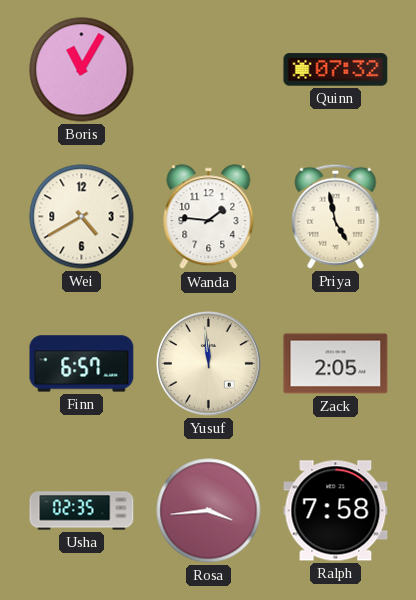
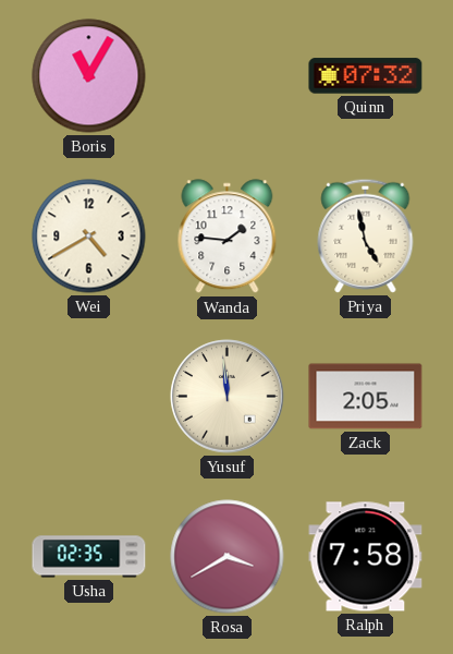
Finn: 6:57 -> none (82, 364)
Rosa: 3:44 -> 3:40 (228, 557)
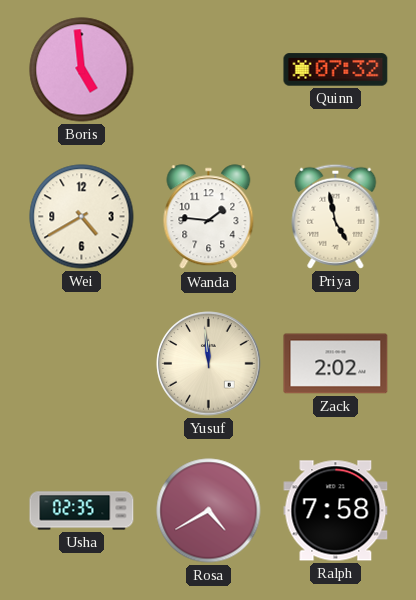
Boris: 11:05 -> 4:59 (82, 70)
Zack: 2:05 -> 2:02 (336, 364)
Rosa: 3:40 -> 4:40 (209, 511)
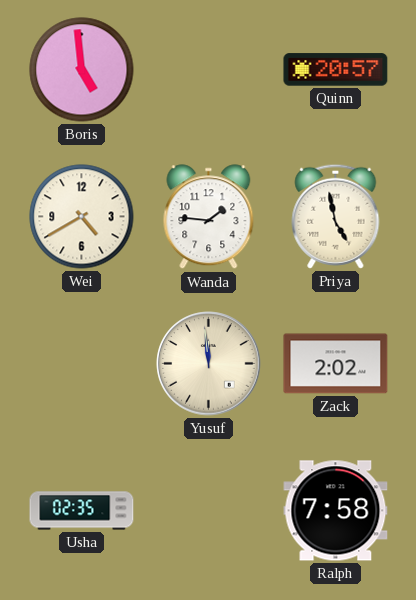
Quinn: 07:32 -> 20:57 (336, 70)
Rosa: 4:40 -> none (209, 511)
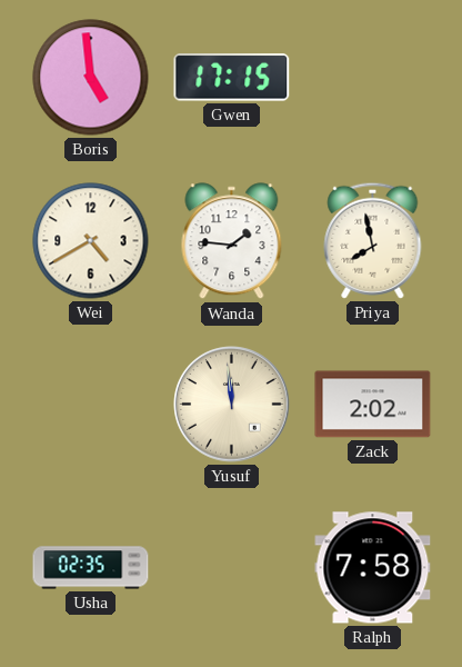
Gwen: none -> 17:15 (232, 78)
Quinn: 20:57 -> none (336, 70)
Priya: 4:58 -> 7:58 (373, 240)
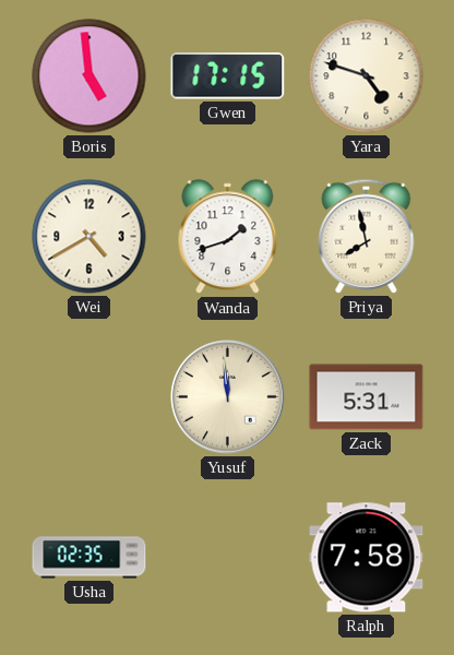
Yara: none -> 4:48 (367, 76)
Wanda: 1:46 -> 1:42 (228, 237)
Zack: 2:02 -> 5:31 (367, 397)
